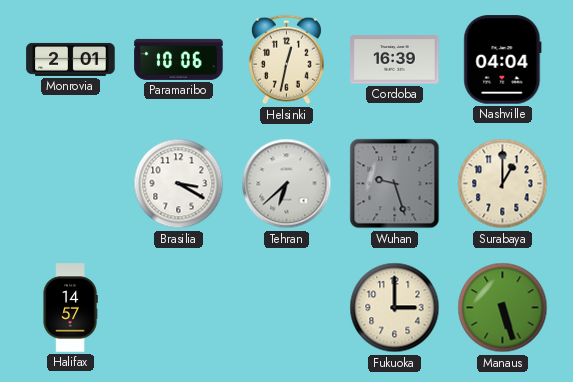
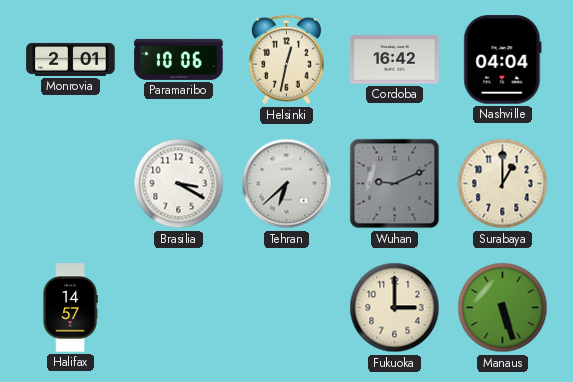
Cordoba: 16:39 -> 16:42 (395, 60)
Wuhan: 9:27 -> 9:11 (395, 184)
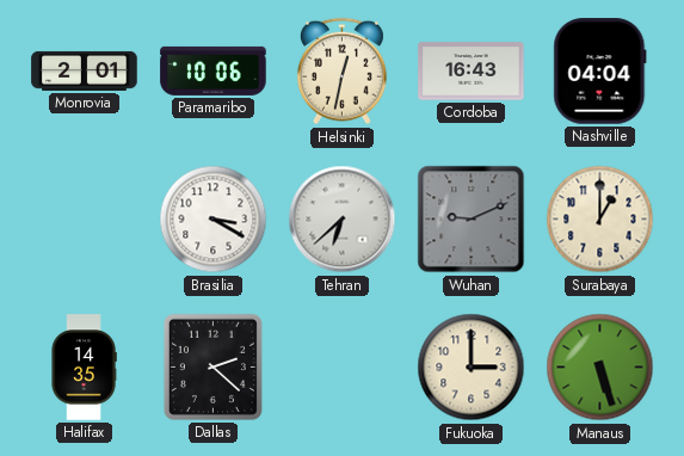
Cordoba: 16:42 -> 16:43 (472, 72)
Halifax: 14:57 -> 14:35 (84, 368)
Dallas: none -> 2:22 (212, 366)
